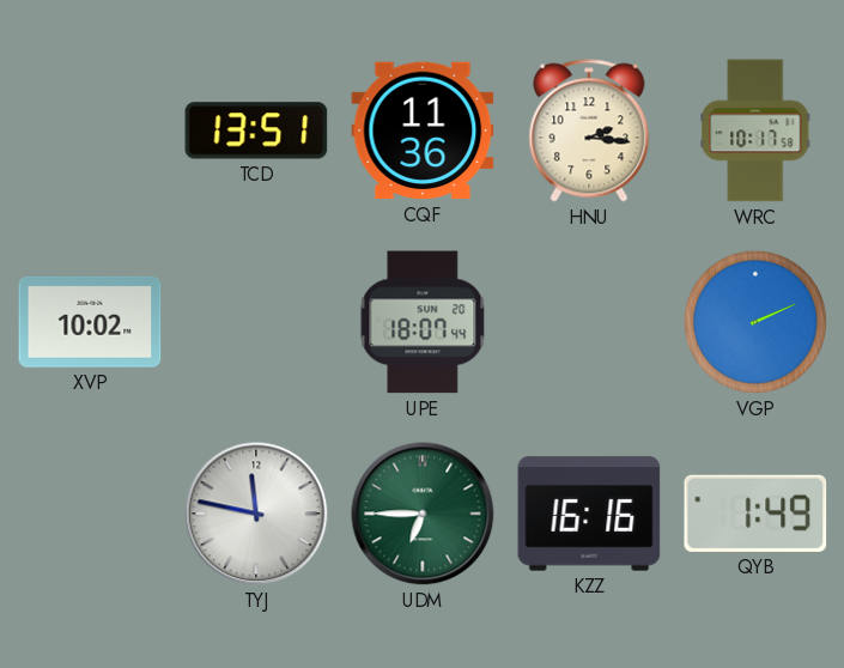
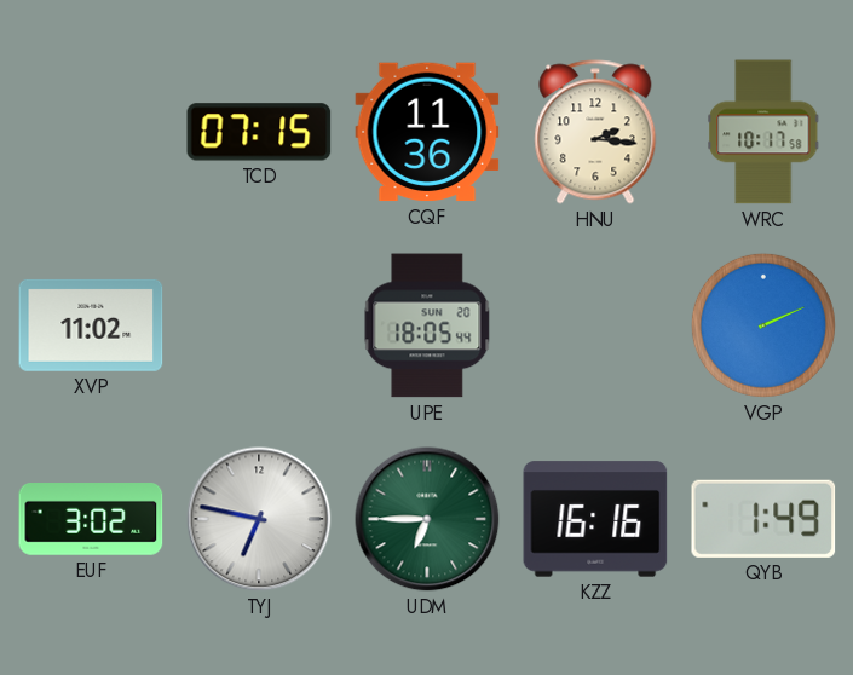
TCD: 13:51 -> 07:15 (259, 132)
XVP: 10:02 -> 11:02 (91, 325)
UPE: 18:07 -> 18:05 (427, 325)
EUF: none -> 3:02 (91, 520)
TYJ: 11:47 -> 6:47 (259, 519)
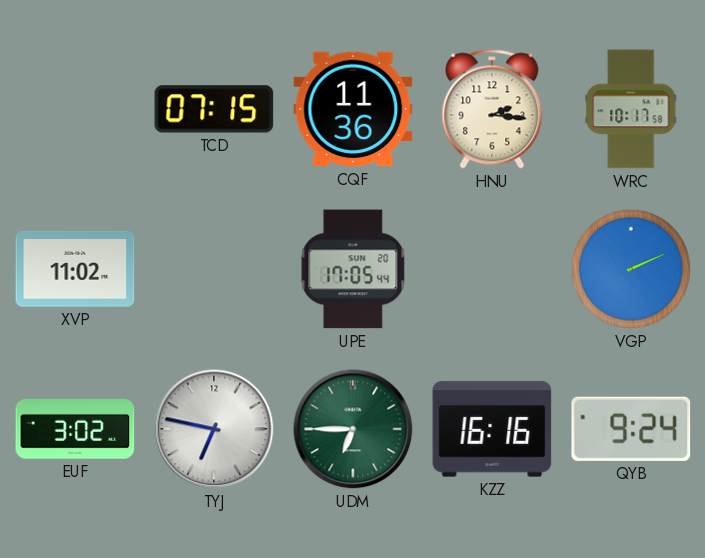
UPE: 18:05 -> 17:05 (353, 269)
QYB: 1:49 -> 9:24 (631, 429)
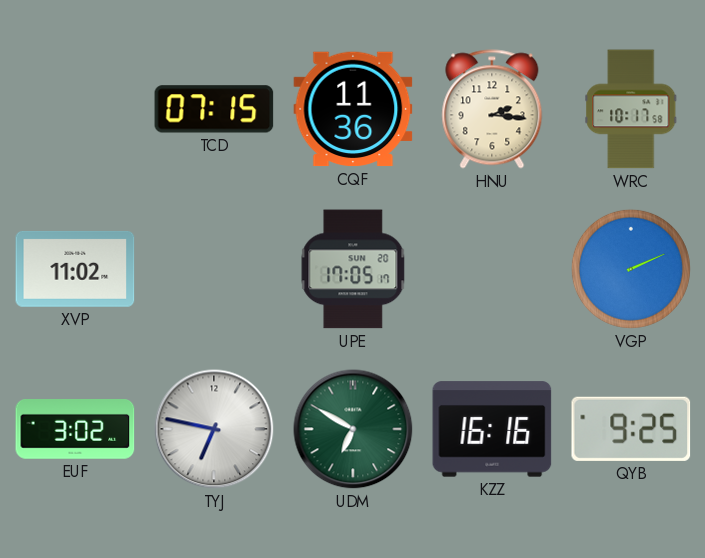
UPE: 17:05:44 -> 17:05:17 (353, 269)
UDM: 6:45 -> 6:50 (353, 429)
QYB: 9:24 -> 9:25 (631, 429)
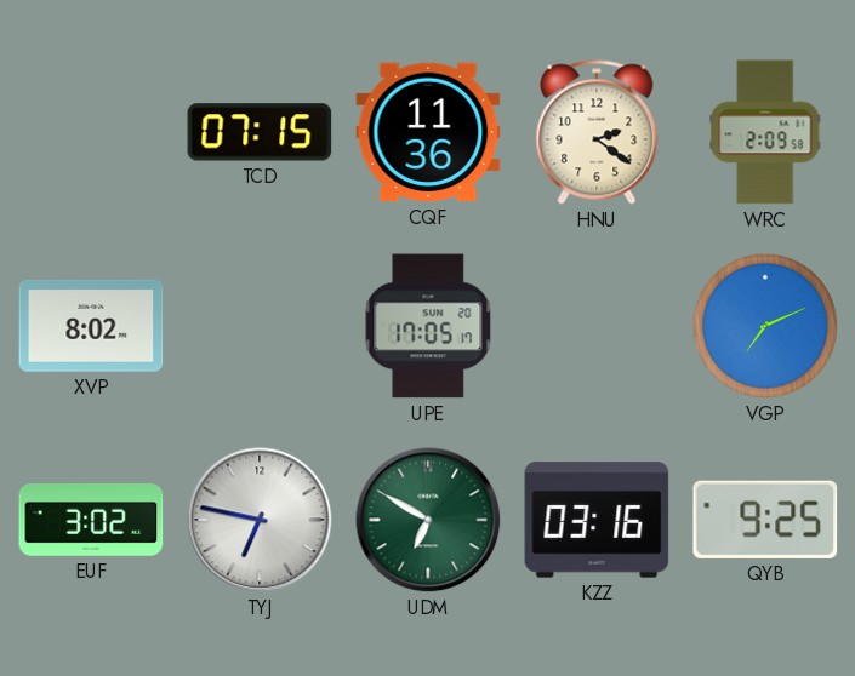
HNU: 2:16 -> 2:21 (597, 132)
WRC: 10:17 -> 2:09 (765, 132)
XVP: 11:02 -> 8:02 (91, 326)
VGP: 2:11 -> 7:11 (765, 326)
KZZ: 16:16 -> 03:16 (597, 520)
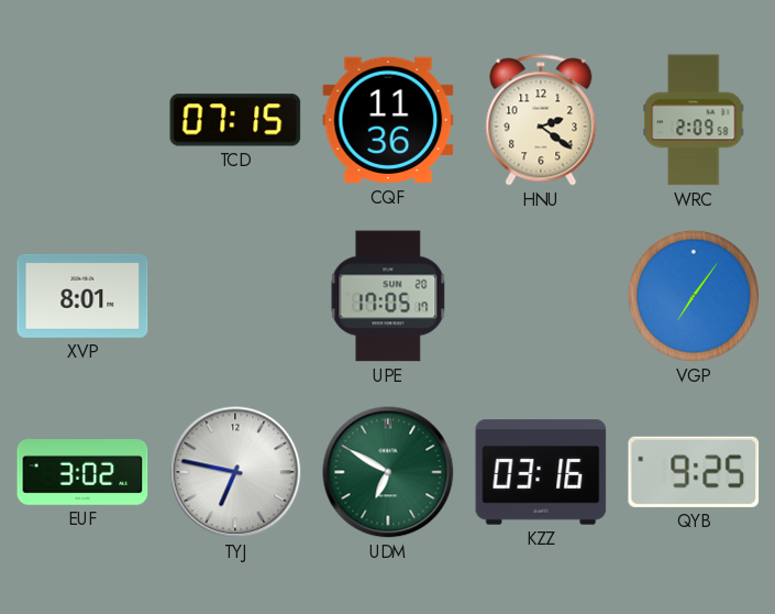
XVP: 8:02 -> 8:01 (82, 296)
VGP: 7:11 -> 7:06 (694, 296)
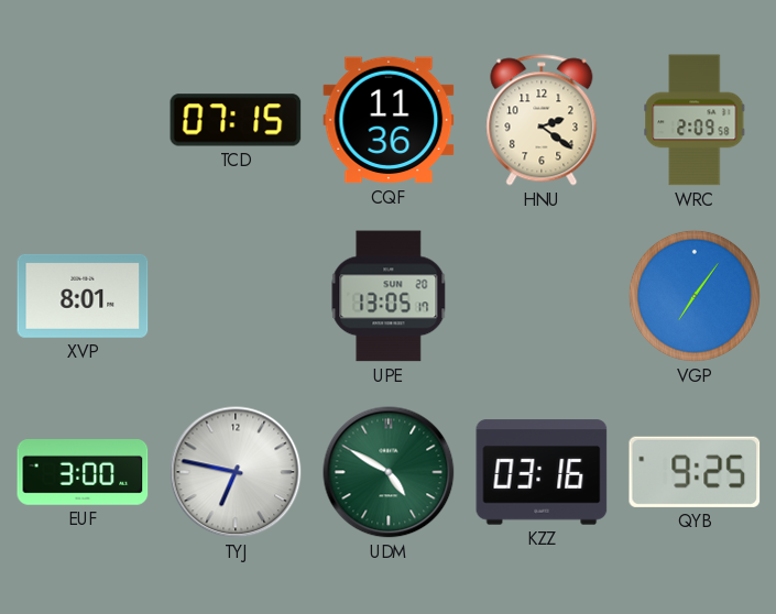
UPE: 17:05 -> 13:05 (389, 296)
EUF: 3:02 -> 3:00 (83, 473)
UDM: 6:50 -> 4:50 (389, 472)
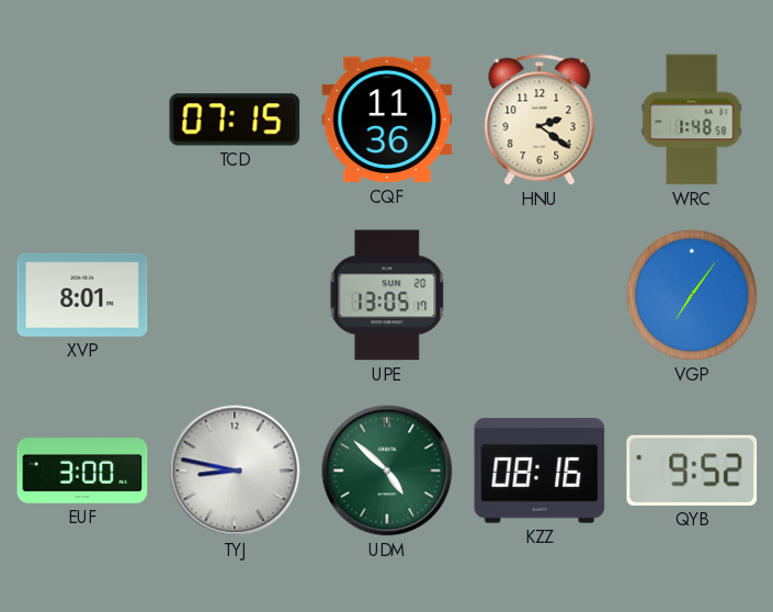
WRC: 2:09 -> 1:48 (692, 120)
TYJ: 6:47 -> 8:47 (235, 471)
UDM: 4:50 -> 4:52 (387, 471)
KZZ: 03:16 -> 08:16 (539, 471)
QYB: 9:25 -> 9:52 (692, 471)
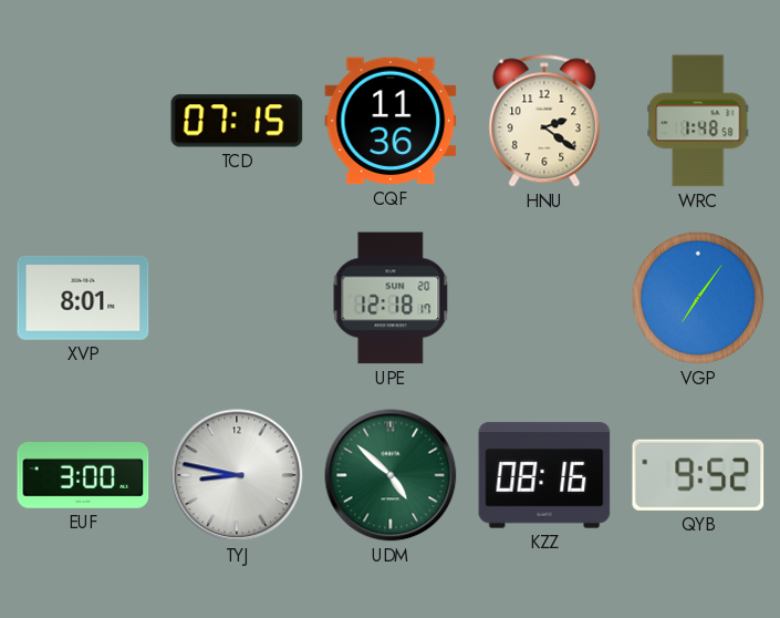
UPE: 13:05 -> 12:18 (391, 298)
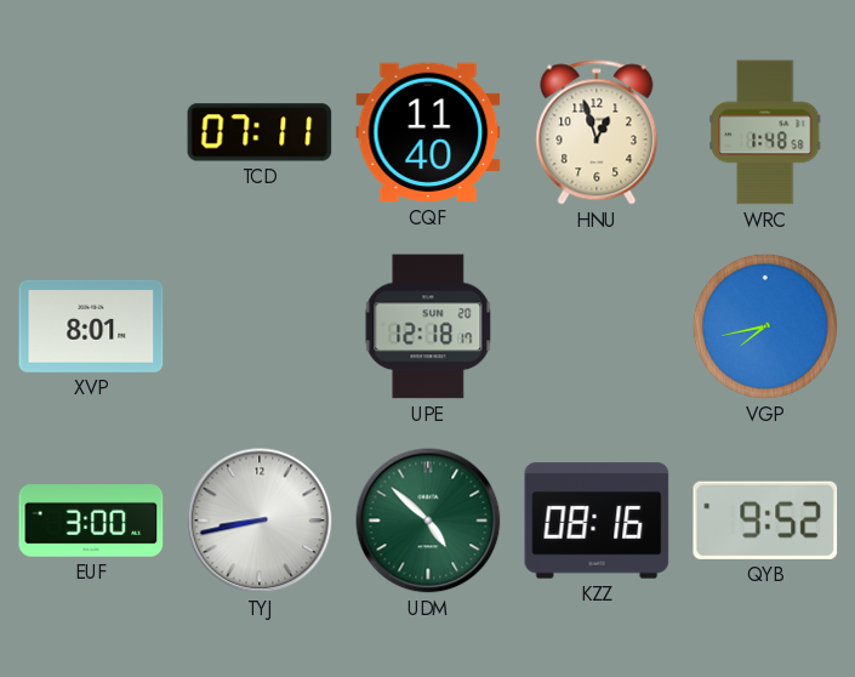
TCD: 07:15 -> 07:11 (260, 132)
CQF: 11:36 -> 11:40 (428, 132)
HNU: 2:21 -> 12:57 (597, 132)
VGP: 7:06 -> 7:43 (765, 326)
TYJ: 8:47 -> 8:43 (260, 520)
